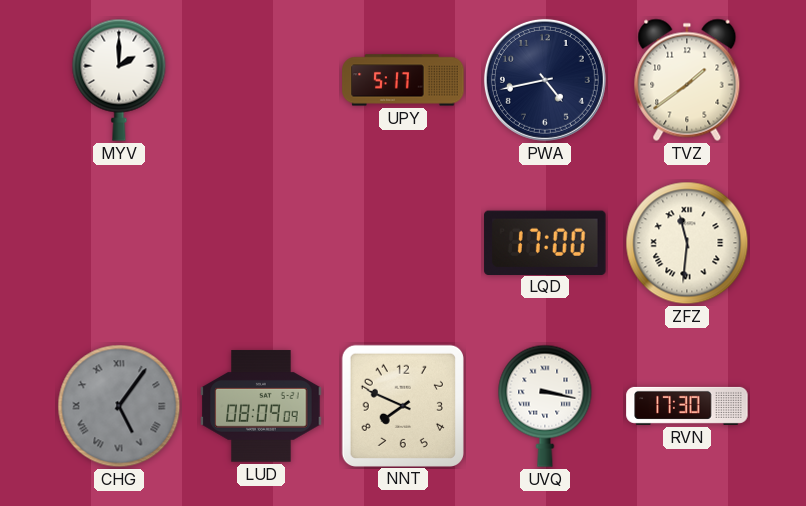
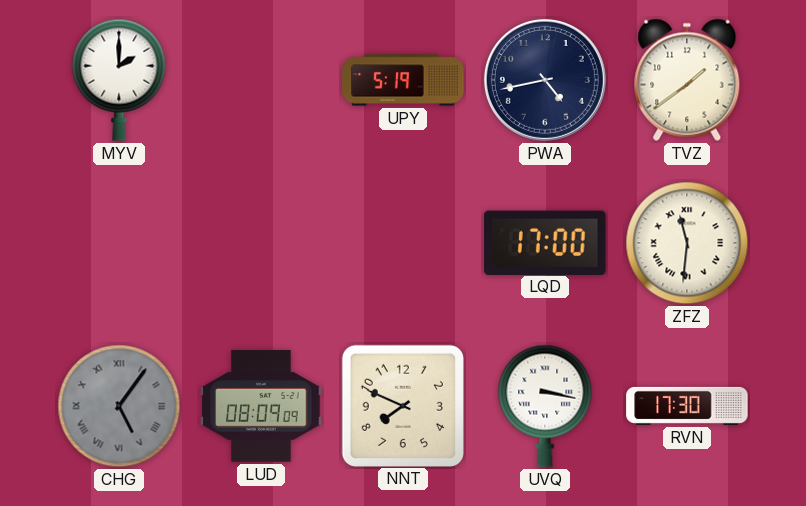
UPY: 5:17 -> 5:19 (403, 80)
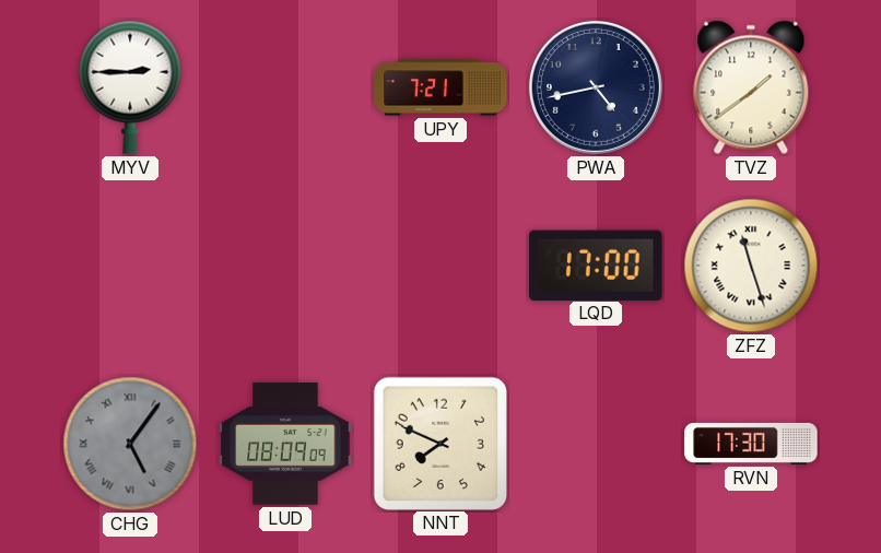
MYV: 2:00 -> 2:45 (130, 87)
UPY: 5:19 -> 7:21 (440, 87)
ZFZ: 11:31 -> 11:27 (751, 266)
UVQ: 3:17 -> none (545, 406)
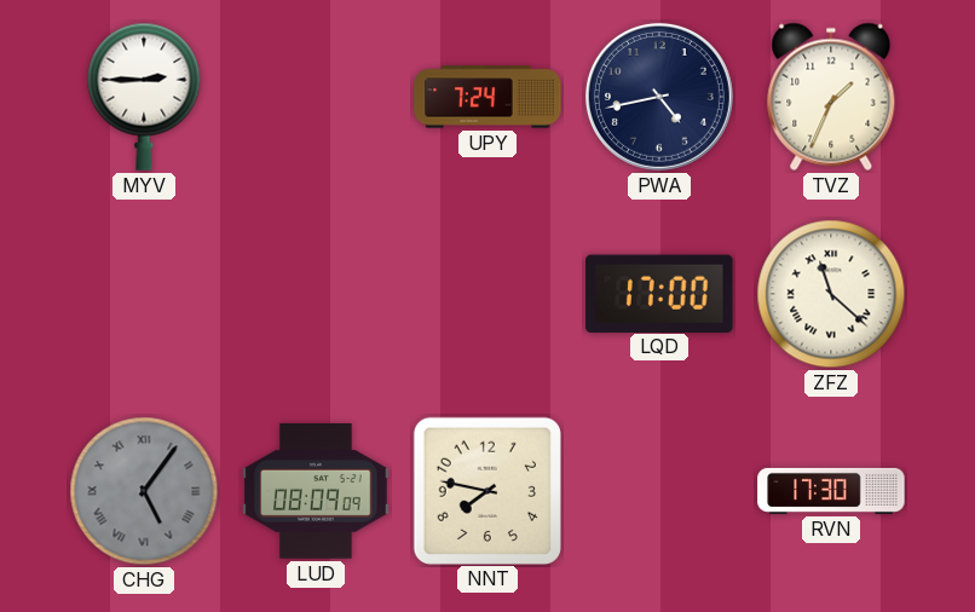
UPY: 7:21 -> 7:24 (487, 97)
TVZ: 1:39 -> 1:34 (831, 97)
ZFZ: 11:27 -> 11:22 (831, 294)
NNT: 7:49 -> 7:47 (486, 490)
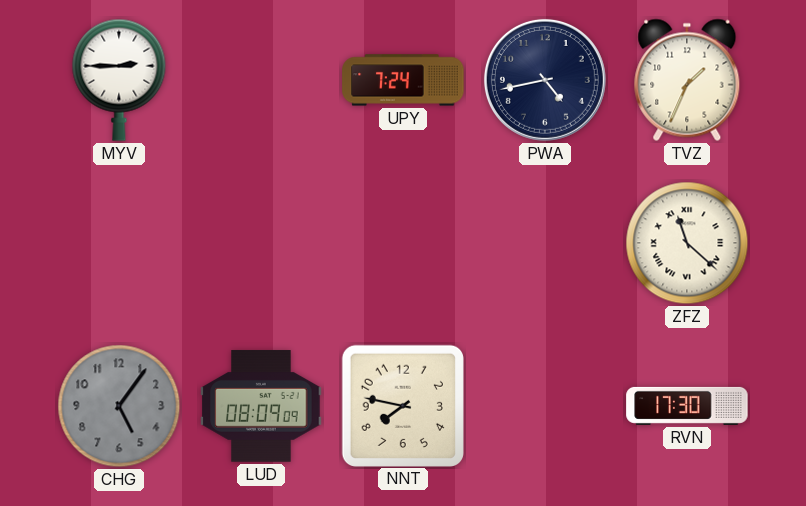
LQD: 17:00 -> none (659, 293)
CHG numerals: Roman -> Arabic (119, 406)
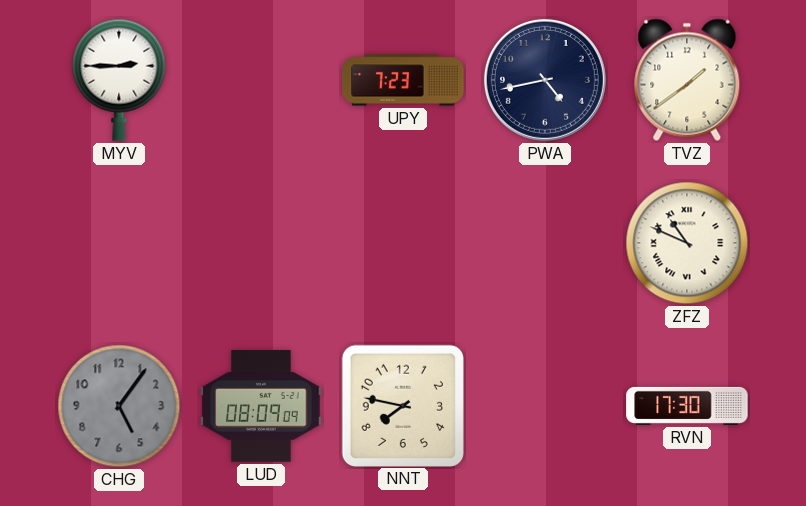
UPY: 7:24 -> 7:23 (403, 80)
TVZ: 1:34 -> 1:39 (687, 80)
ZFZ: 11:22 -> 10:49 (687, 243)
